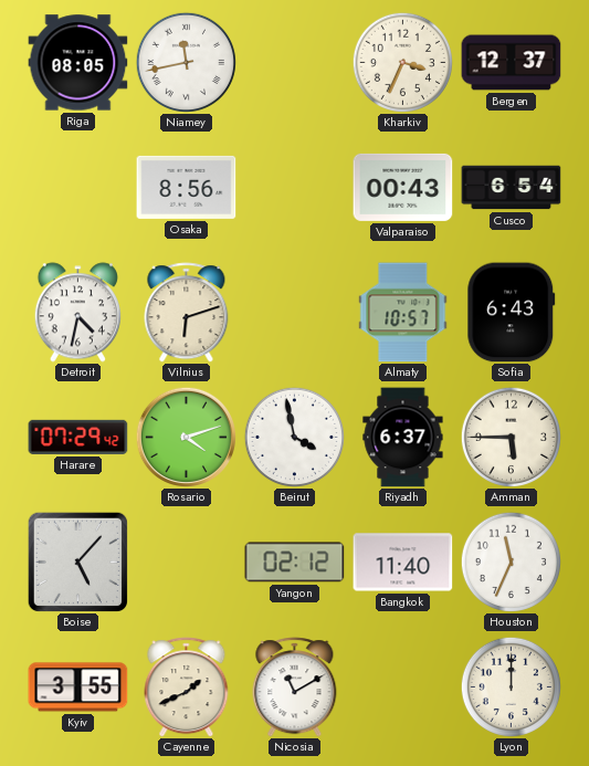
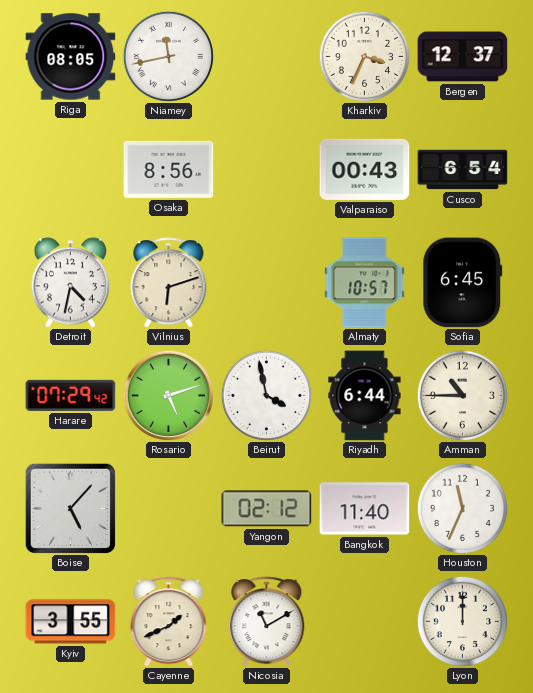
Sofia: 6:43 -> 6:45 (463, 283)
Rosario: 4:12 -> 5:12 (168, 395)
Riyadh: 6:37 -> 6:44 (365, 396)
Amman: 5:45 -> 10:45 (462, 395)
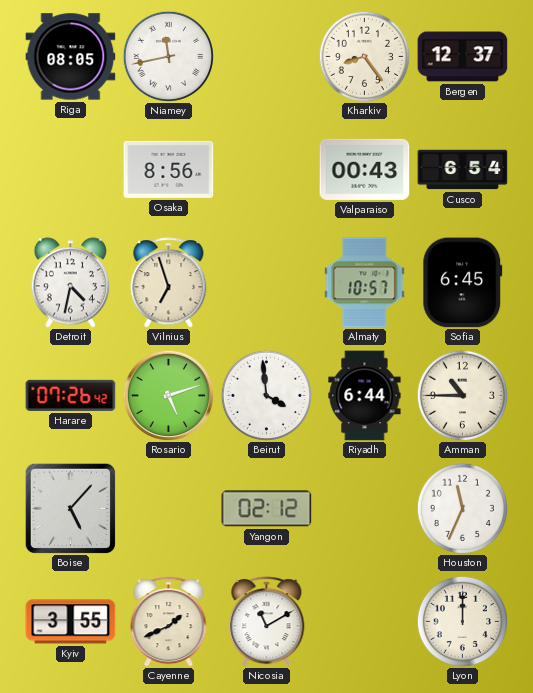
Kharkiv: 3:34 -> 8:24 (364, 56)
Vilnius: 6:12 -> 6:57 (169, 283)
Harare: 07:29 -> 07:26 (71, 395)
Beirut: 3:58 -> 3:59 (266, 395)
Bangkok: 11:40 -> none (365, 509)
